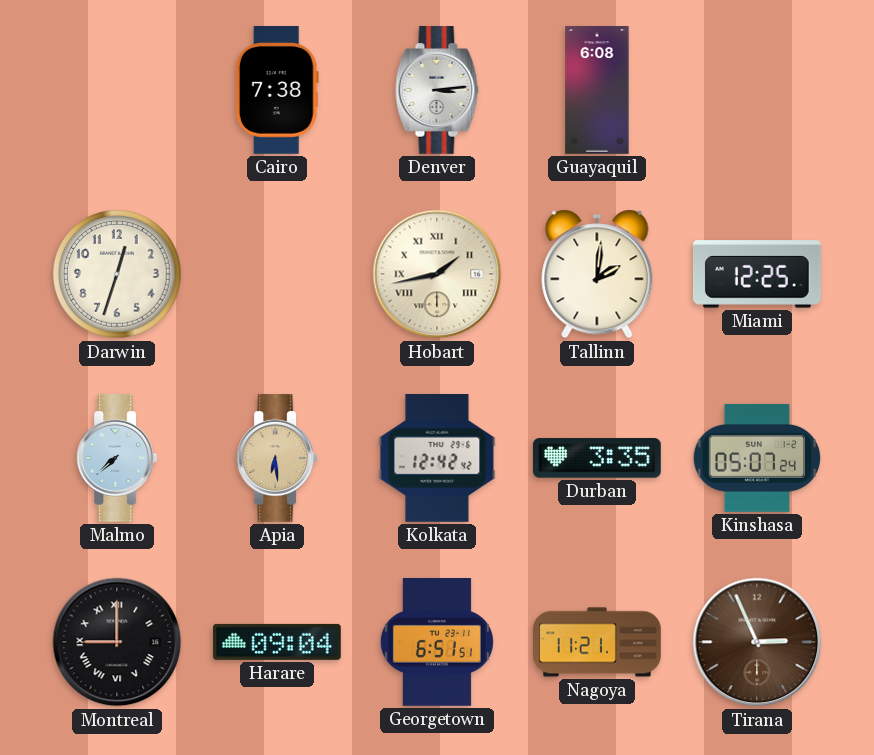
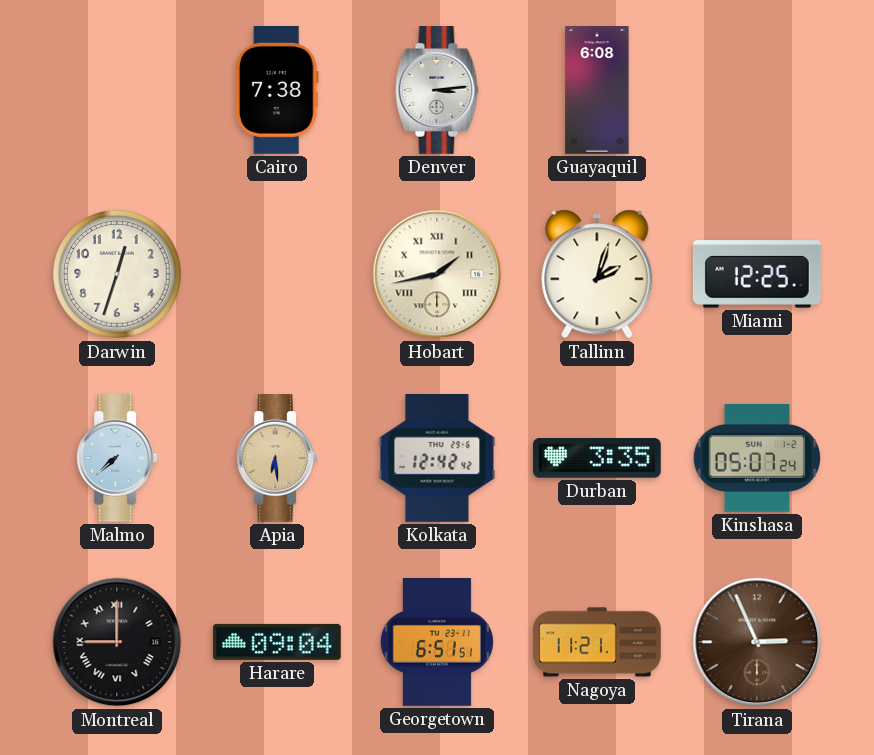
Tallinn: 2:01 -> 2:03 (597, 274)
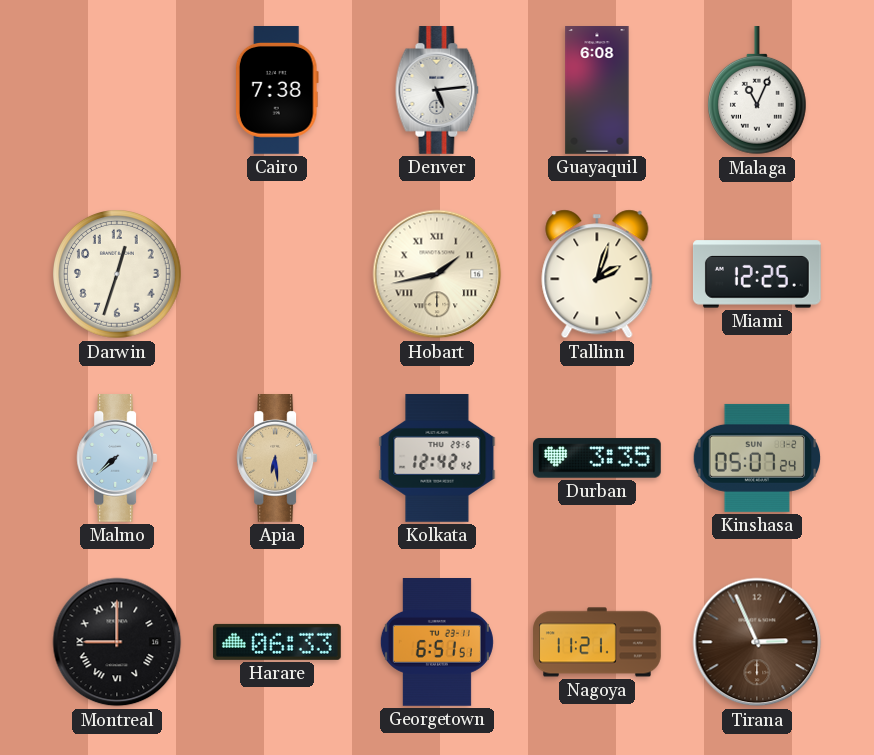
Denver: 3:14 -> 5:14 (437, 91)
Malaga: none -> 11:04 (757, 91)
Harare: 09:04 -> 06:33 (277, 642)
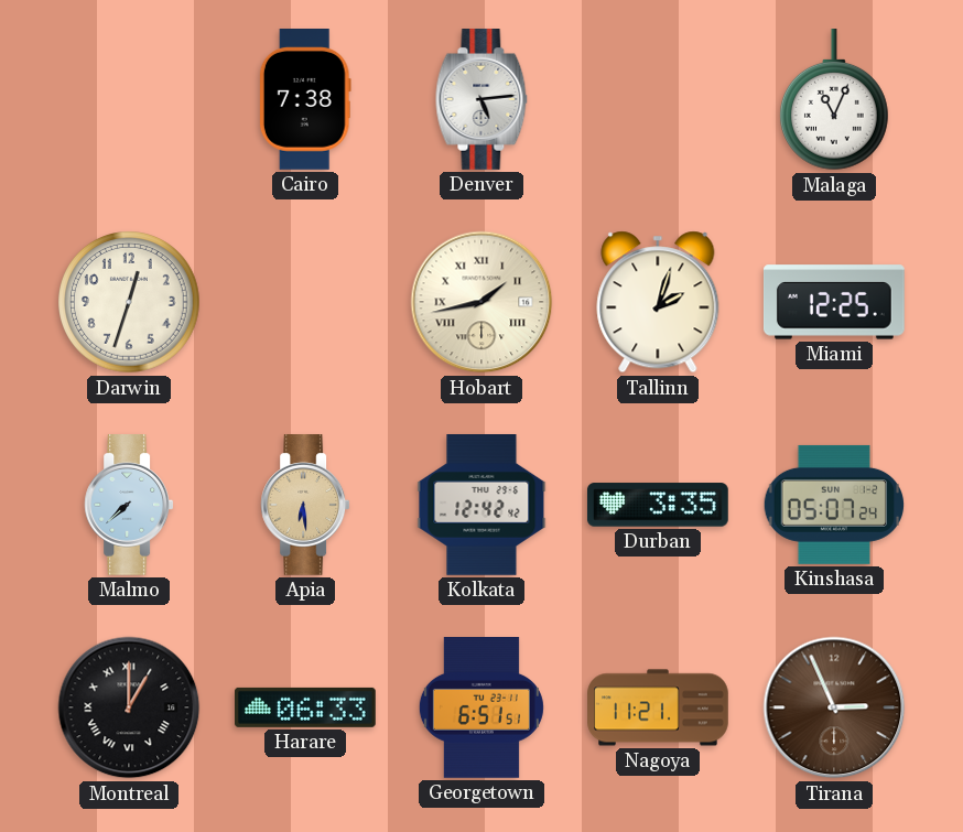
Guayaquil: 6:08 -> none (597, 90)
Montreal: 9:00 -> 1:00 (129, 707)
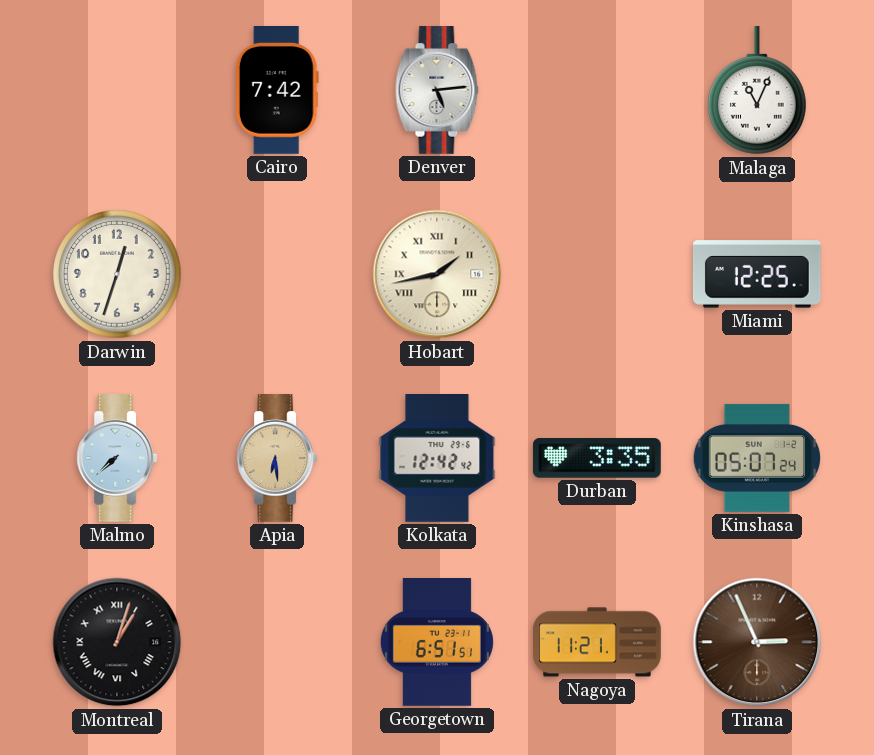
Cairo: 7:38 -> 7:42 (277, 91)
Tallinn: 2:03 -> none (658, 302)
Montreal: 1:00 -> 1:03 (117, 642)
Harare: 06:33 -> none (305, 707)
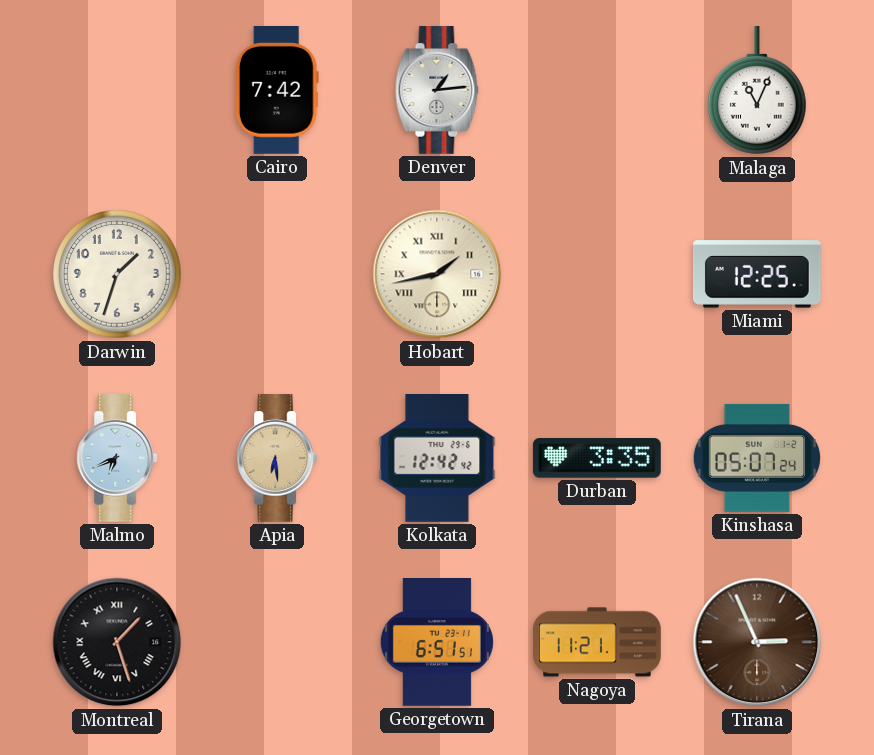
Denver: 5:14 -> 1:14 (437, 91)
Darwin: 12:33 -> 1:33 (118, 275)
Malmo: 7:38 -> 6:41 (117, 459)
Montreal: 1:03 -> 1:27 (117, 642)
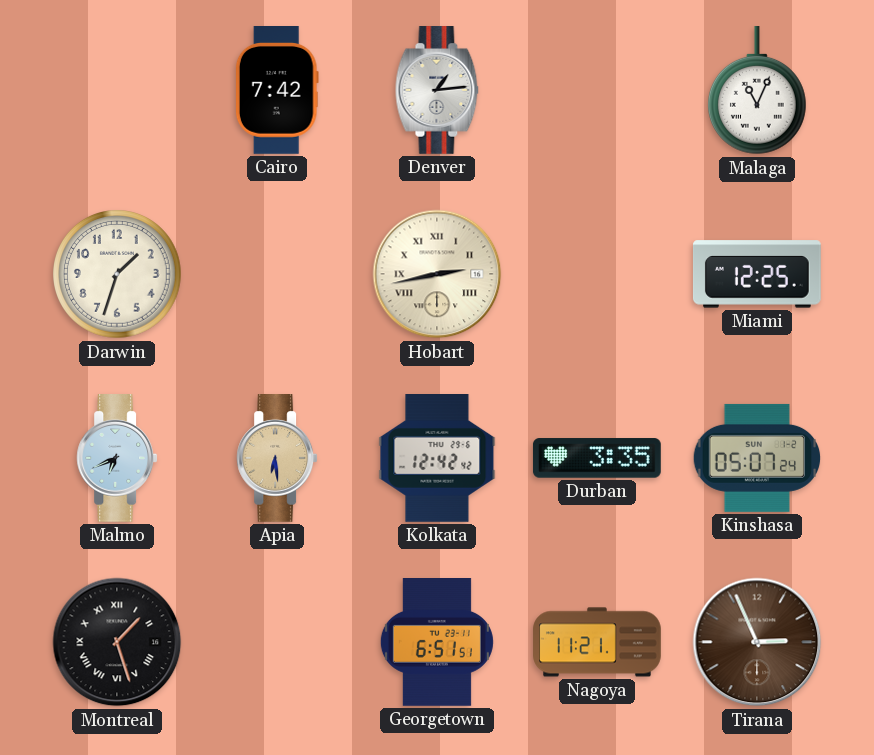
Hobart: 1:43 -> 2:43 (437, 274)
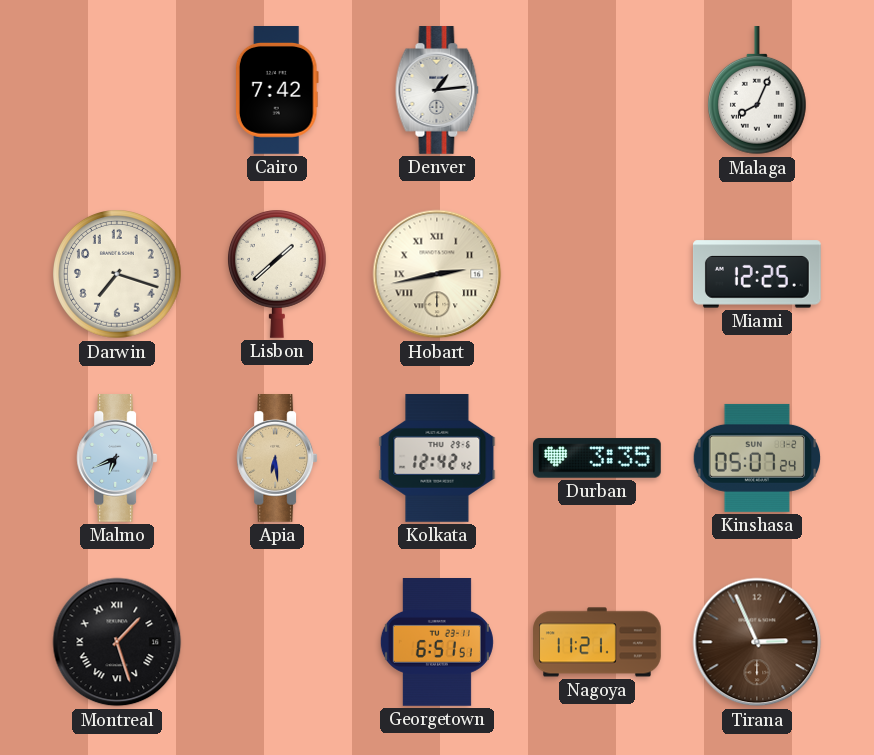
Malaga: 11:04 -> 8:04 (757, 91)
Darwin: 1:33 -> 7:18 (118, 275)
Lisbon: none -> 1:38 (277, 274)
